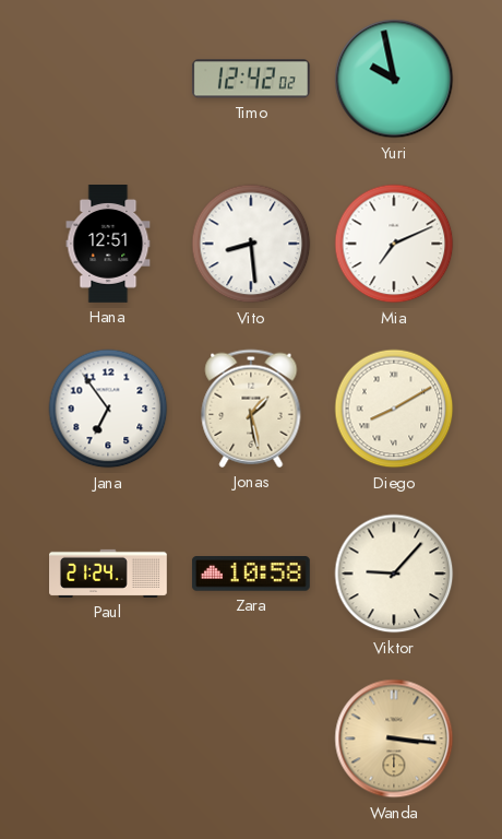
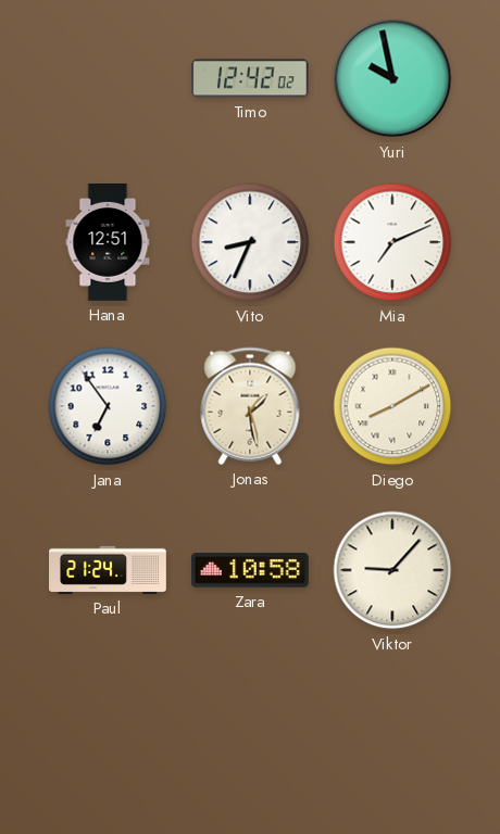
Vito: 8:29 -> 8:34 (250, 242)
Wanda: 3:16 -> none (394, 738)
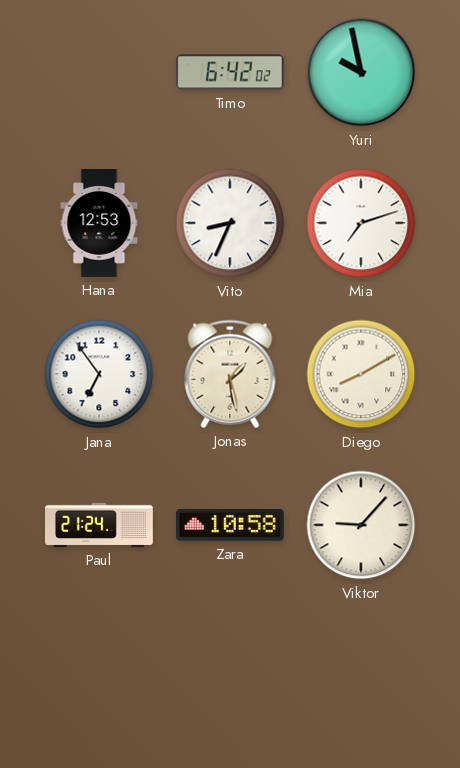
Timo: 12:42 -> 6:42 (230, 72)
Hana: 12:51 -> 12:53 (99, 224)
Mia: 7:11 -> 7:12 (361, 223)
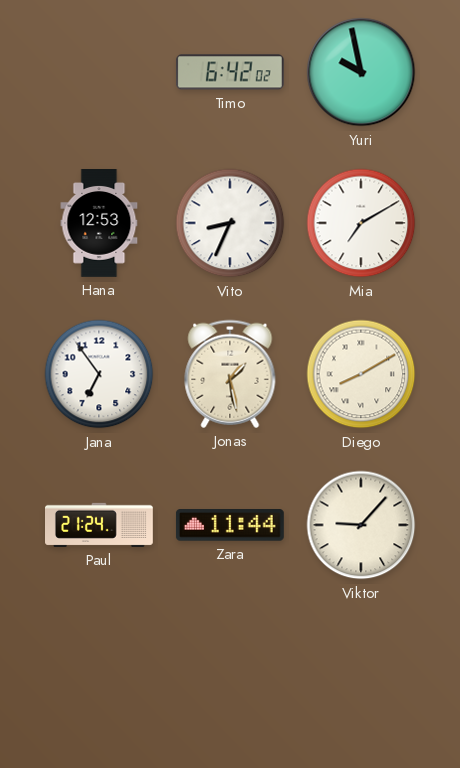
Mia: 7:12 -> 7:10 (361, 223)
Zara: 10:58 -> 11:44 (230, 526)
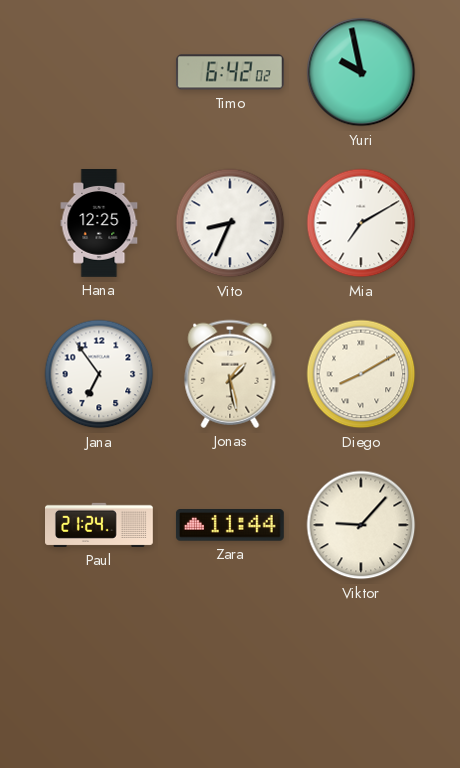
Hana: 12:53 -> 12:25 (99, 224)
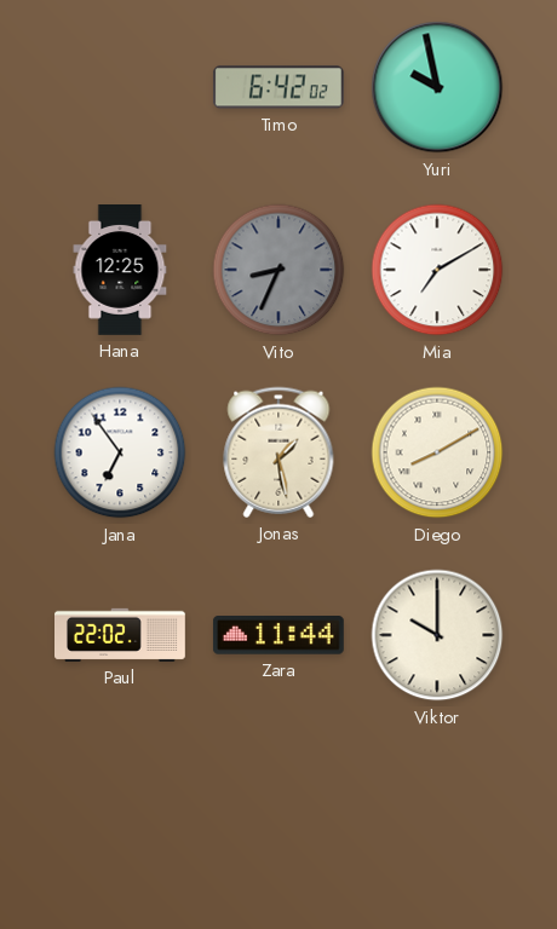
Vito dial: white -> grey (278, 270)
Paul: 21:24 -> 22:02 (121, 635)
Viktor: 9:07 -> 10:00 (437, 635)
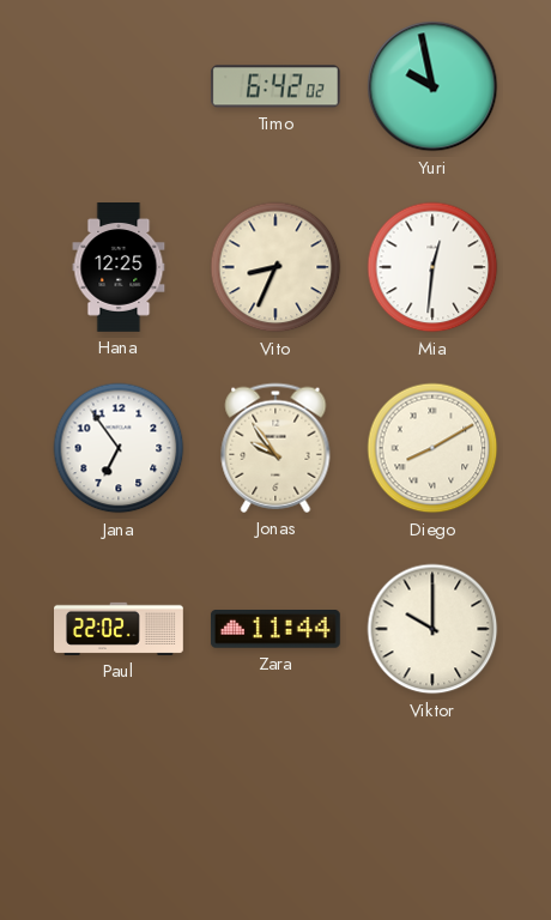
Vito dial: grey -> cream (275, 267)
Mia: 7:10 -> 12:31 (432, 267)
Jonas: 1:28 -> 9:54 (275, 448)
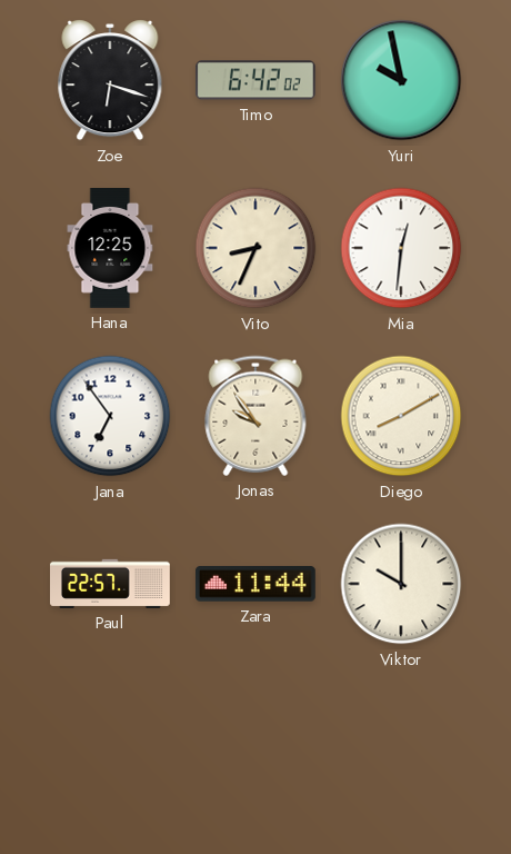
Zoe: none -> 6:18 (110, 80)
Paul: 22:02 -> 22:57 (111, 584)
